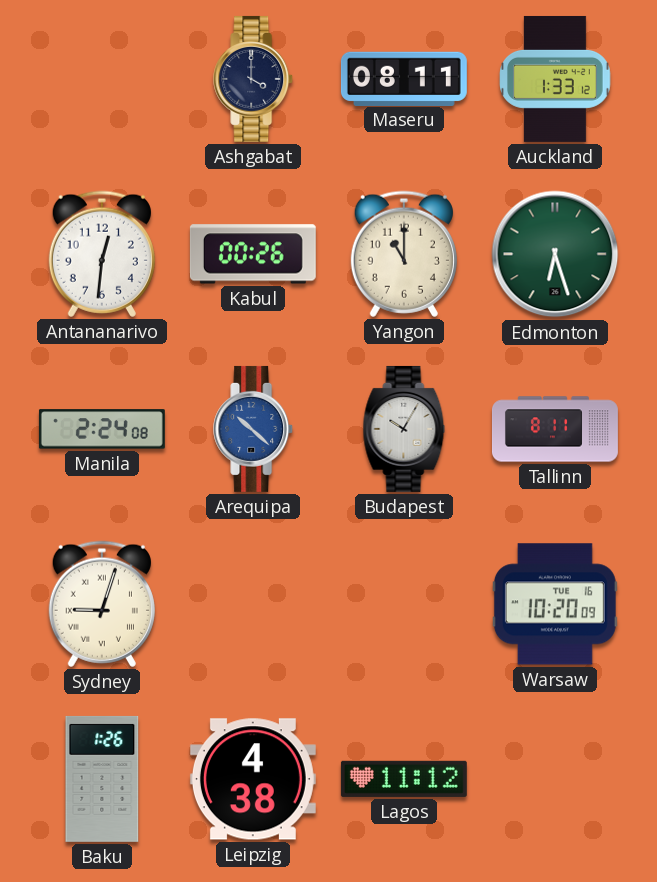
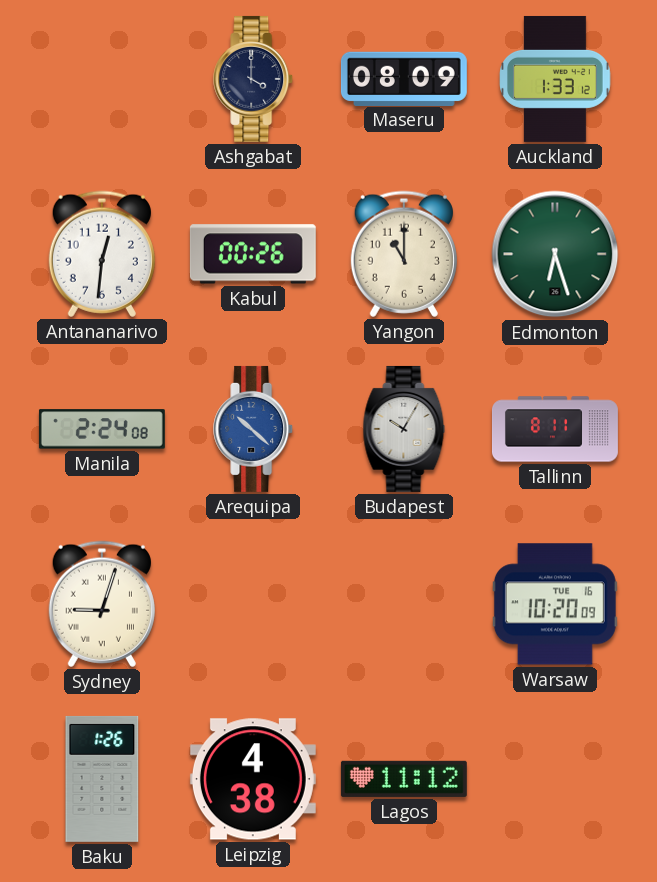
Maseru: 08:11 -> 08:09 (404, 78)
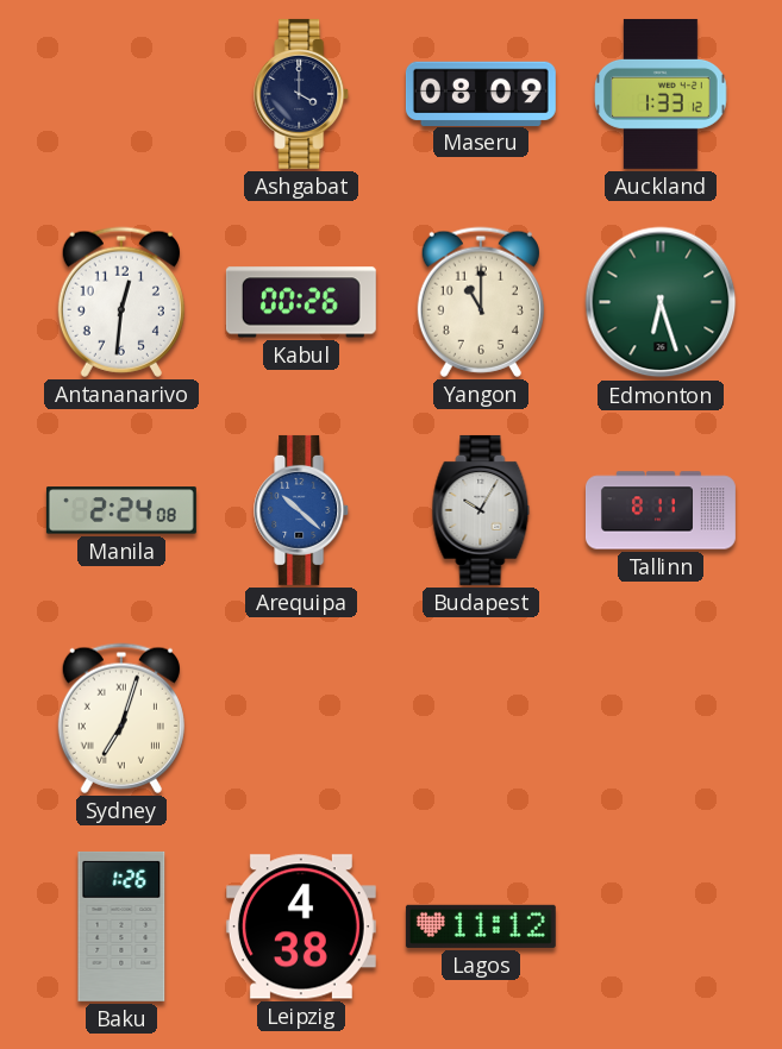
Sydney: 9:03 -> 7:03 (121, 718)
Warsaw: 10:20 -> none (555, 604)
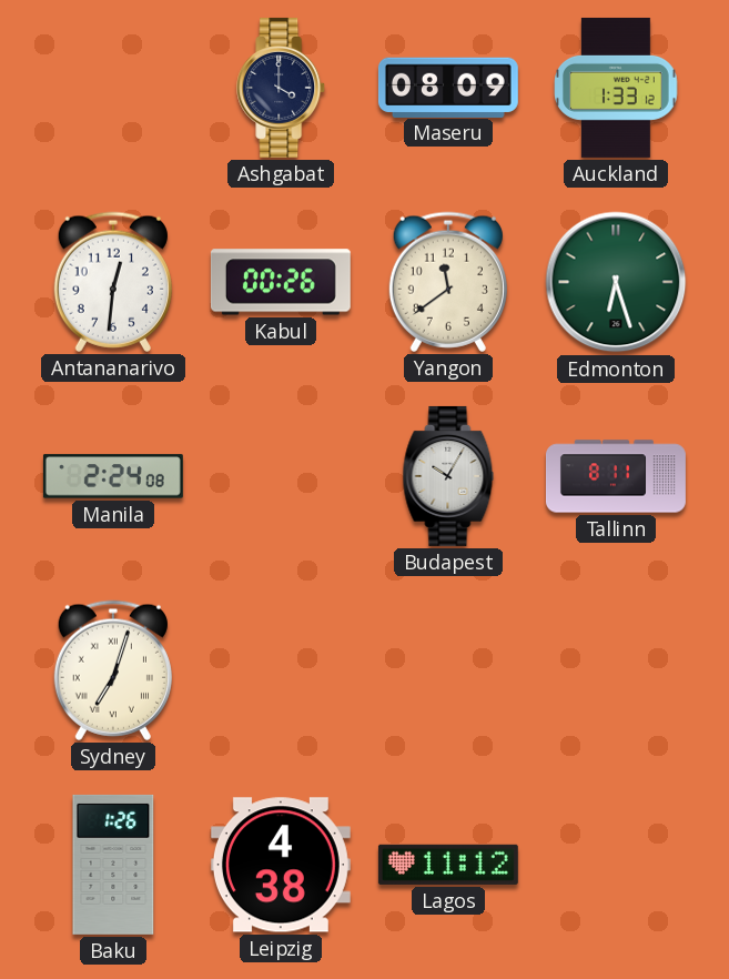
Yangon: 11:00 -> 11:39 (448, 282)
Arequipa: 10:22 -> none (302, 510)
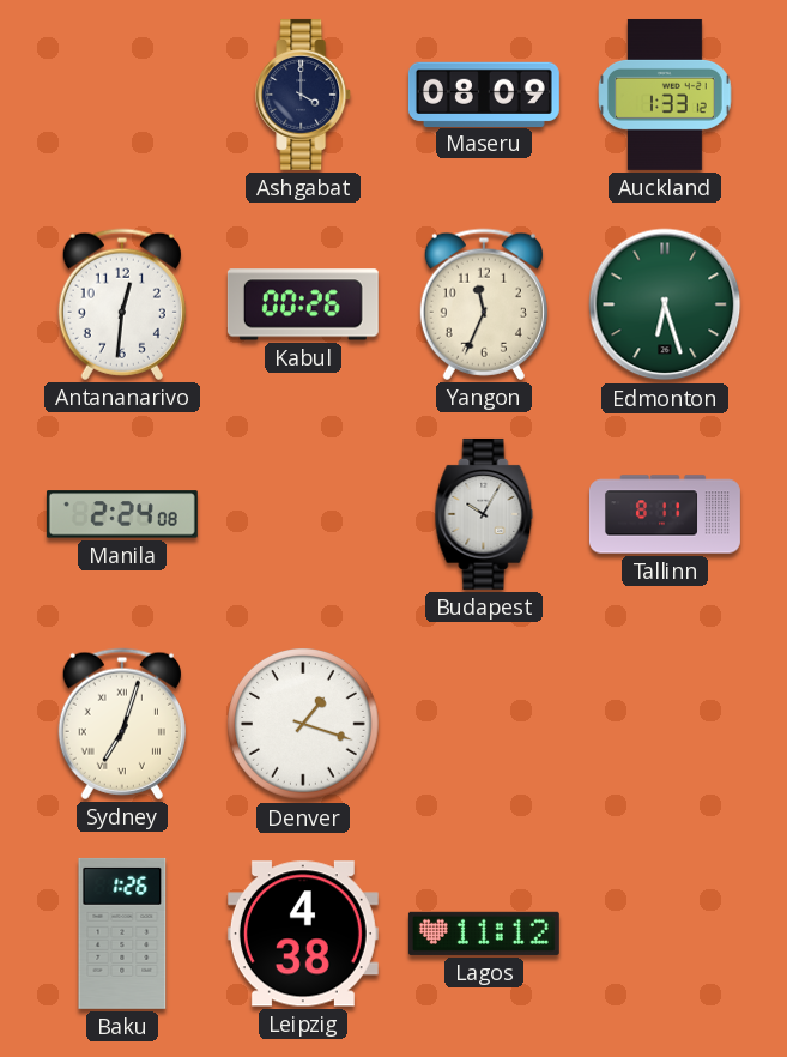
Yangon: 11:39 -> 11:34 (484, 304)
Denver: none -> 1:18 (304, 725)
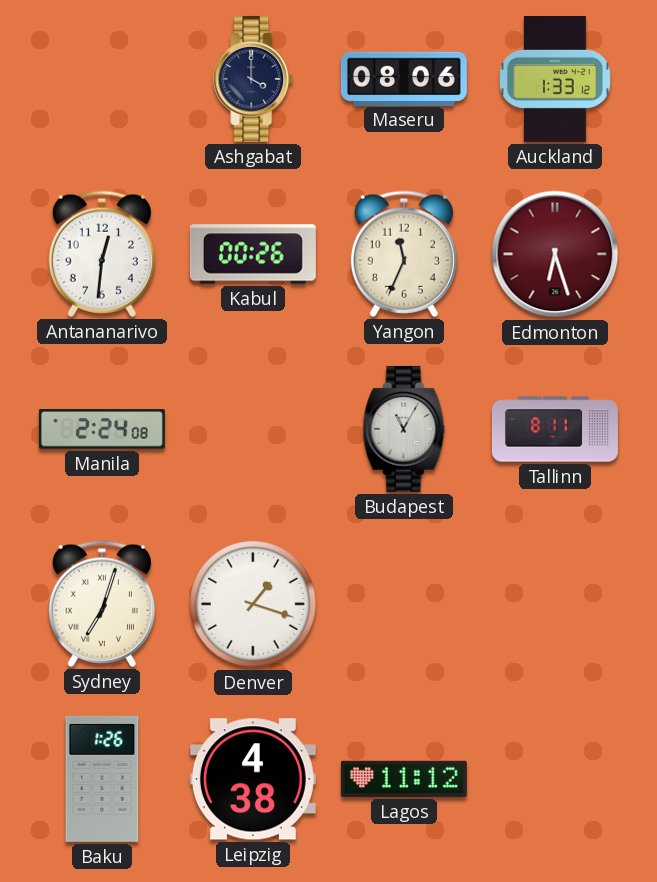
Maseru: 08:09 -> 08:06 (404, 78)
Edmonton dial: green -> burgundy (555, 254)
Budapest: 10:05 -> 11:05 (404, 429)
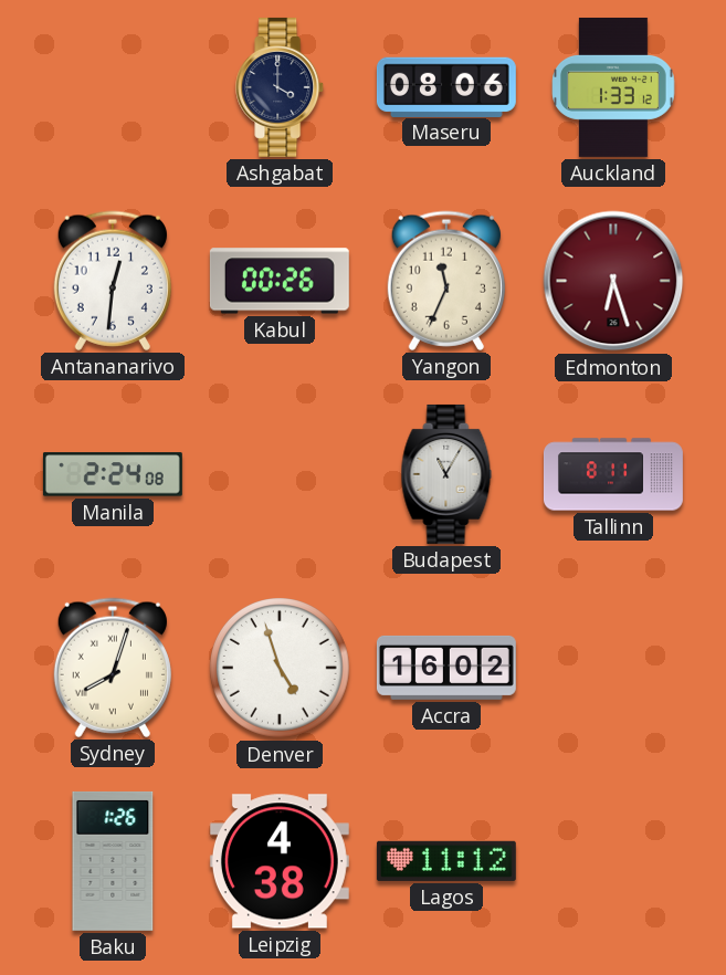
Sydney: 7:03 -> 8:03 (113, 668)
Denver: 1:18 -> 4:57 (281, 669)
Accra: none -> 16:02 (446, 668)
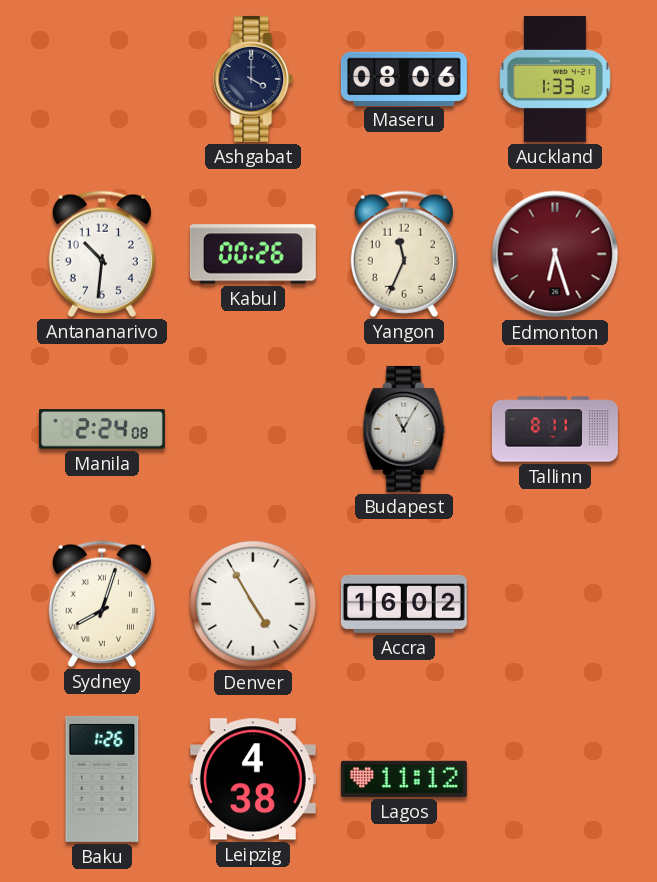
Antananarivo: 12:31 -> 10:31 (102, 254)
Denver: 4:57 -> 4:55 (254, 605)
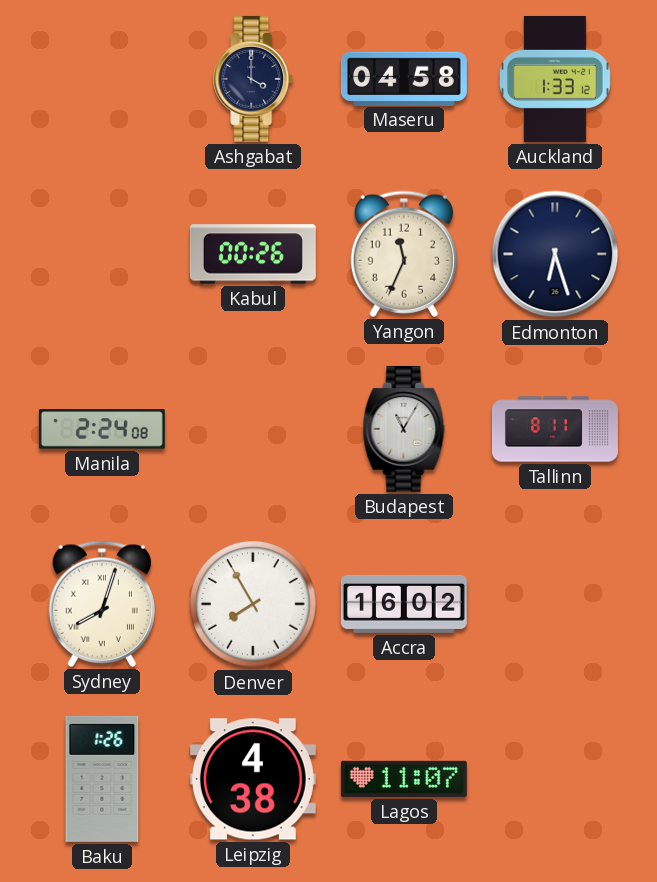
Maseru: 08:06 -> 04:58 (404, 78)
Antananarivo: 10:31 -> none (102, 254)
Edmonton dial: burgundy -> navy (555, 254)
Denver: 4:55 -> 7:55 (254, 605)
Lagos: 11:12 -> 11:07 (404, 779)
